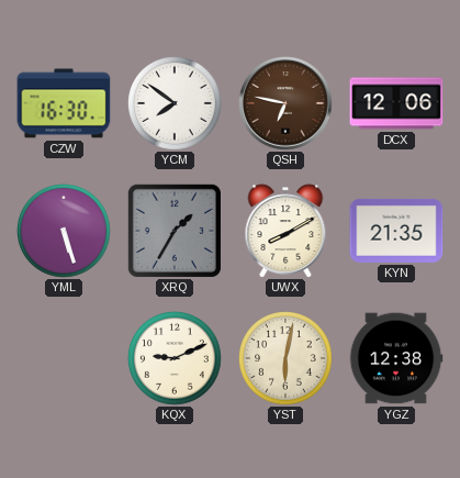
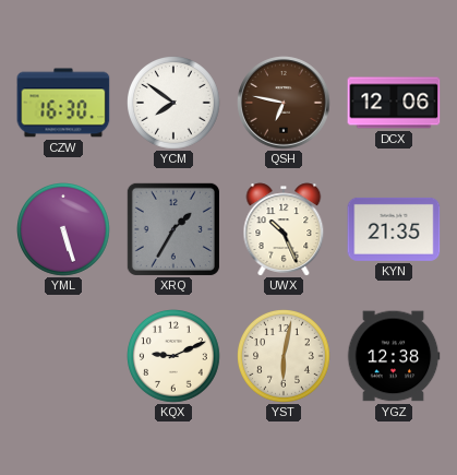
UWX: 8:10 -> 10:26 (284, 229)
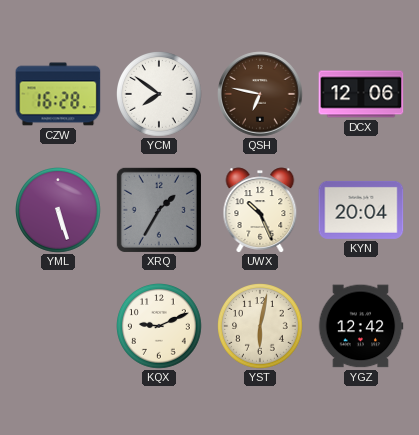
CZW: 16:30 -> 16:28 (58, 94)
KYN: 21:35 -> 20:04 (361, 210)
YGZ: 12:38 -> 12:42 (361, 326)
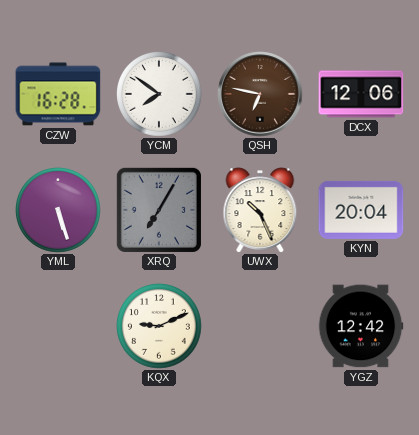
XRQ: 1:35 -> 7:05 (159, 210)
YST: 6:02 -> none (261, 327)
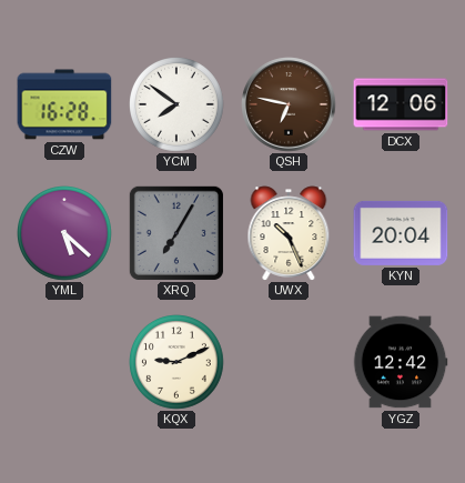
YML: 5:27 -> 5:22 (65, 234)
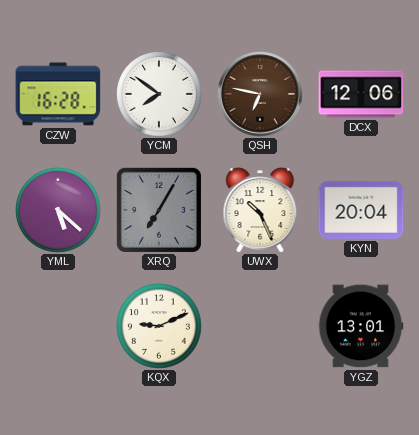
YGZ: 12:42 -> 13:01 (361, 326)
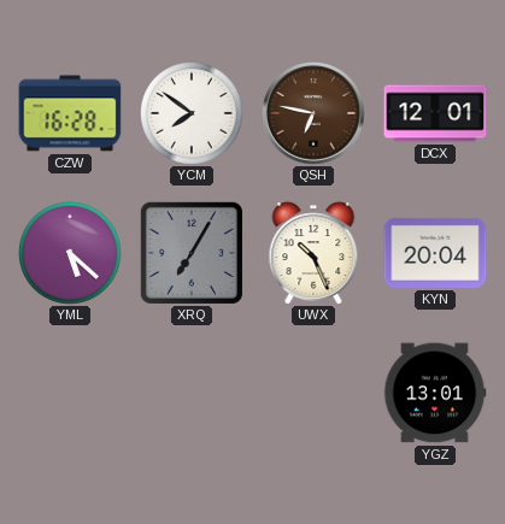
DCX: 12:06 -> 12:01 (435, 113)
KQX: 9:11 -> none (160, 327)
